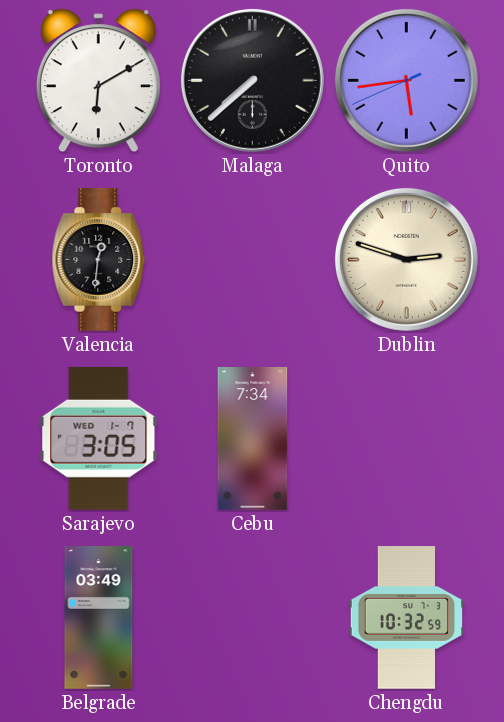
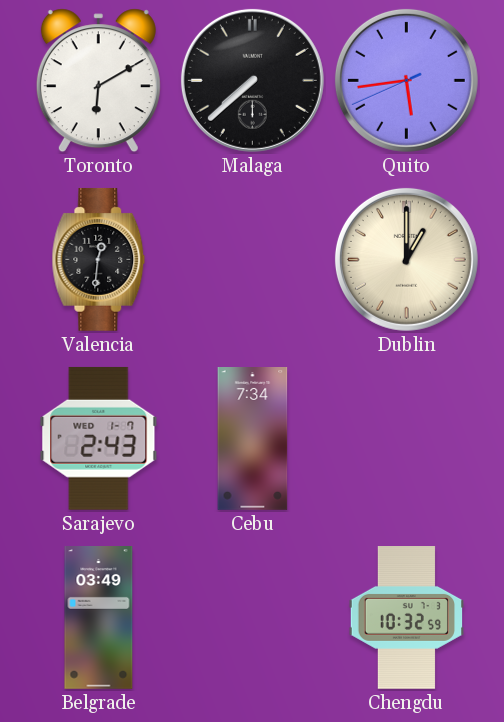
Dublin: 2:48 -> 1:00 (406, 259)
Sarajevo: 3:05 -> 2:43 (99, 438)
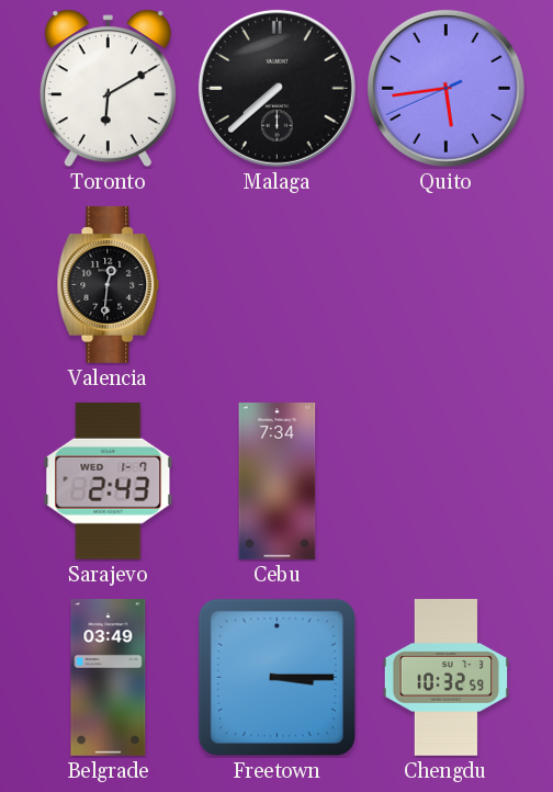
Dublin: 1:00 -> none (406, 259)
Freetown: none -> 3:15 (276, 677)
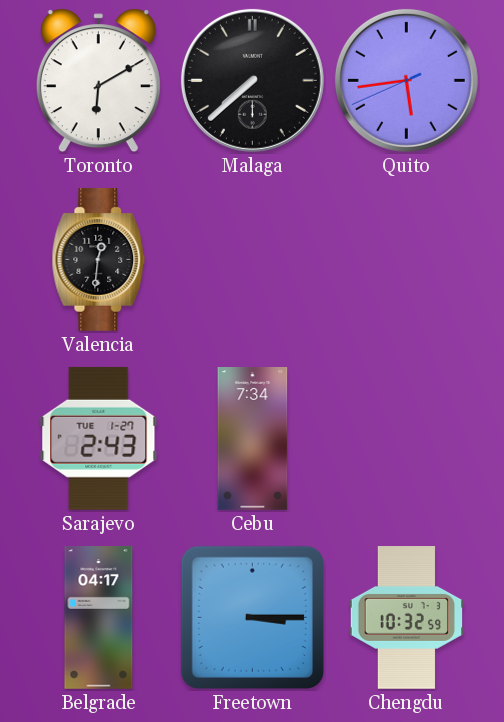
Sarajevo date: WED 1-7 -> TUE 1-27 (99, 438)
Belgrade: 03:49 -> 04:17 (99, 618)
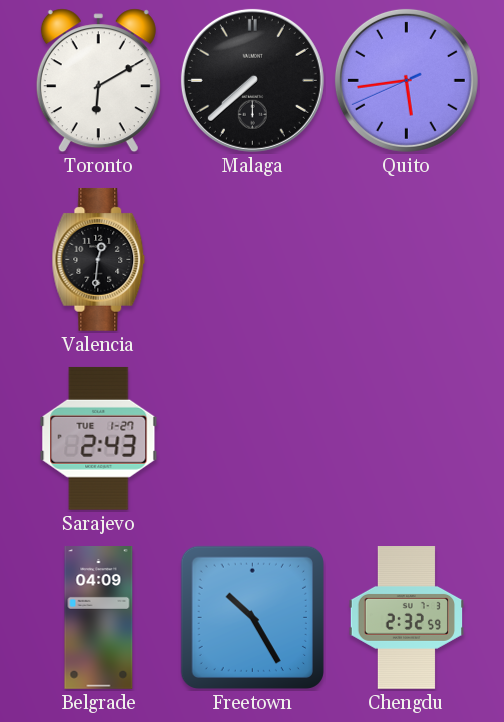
Cebu: 7:34 -> none (253, 439)
Belgrade: 04:17 -> 04:09 (99, 618)
Freetown: 3:15 -> 10:25 (252, 617)
Chengdu: 10:32 -> 2:32 (406, 618)
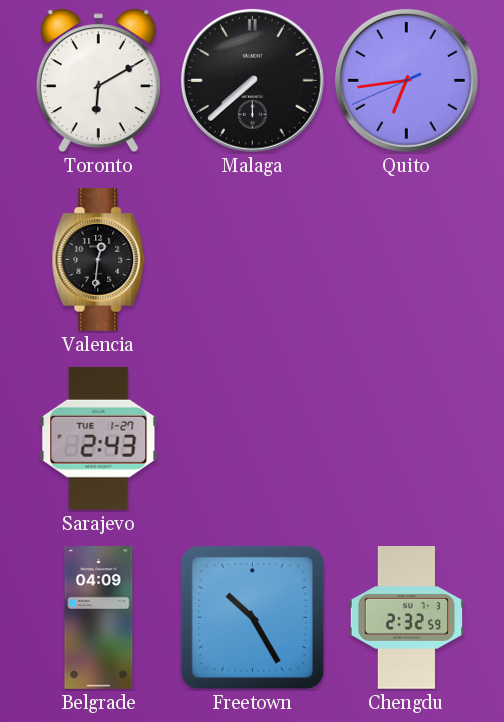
Quito: 5:43 -> 6:43 (406, 80)
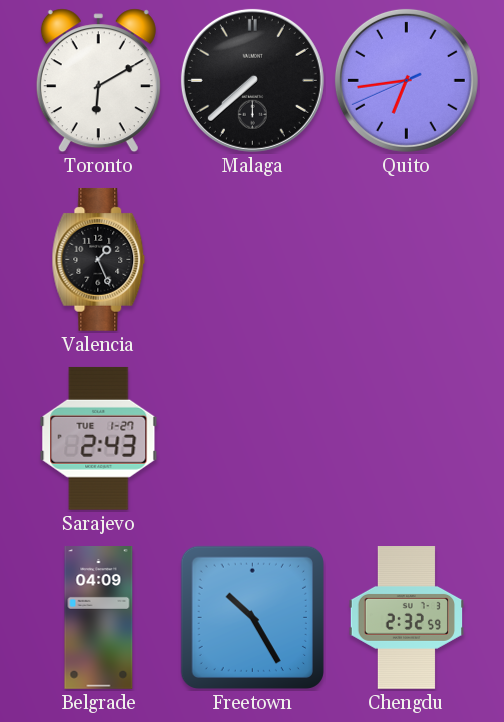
Valencia: 12:31 -> 1:26 (99, 259)
